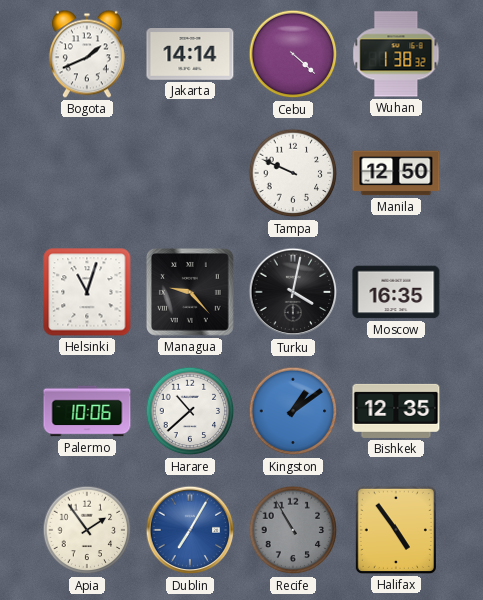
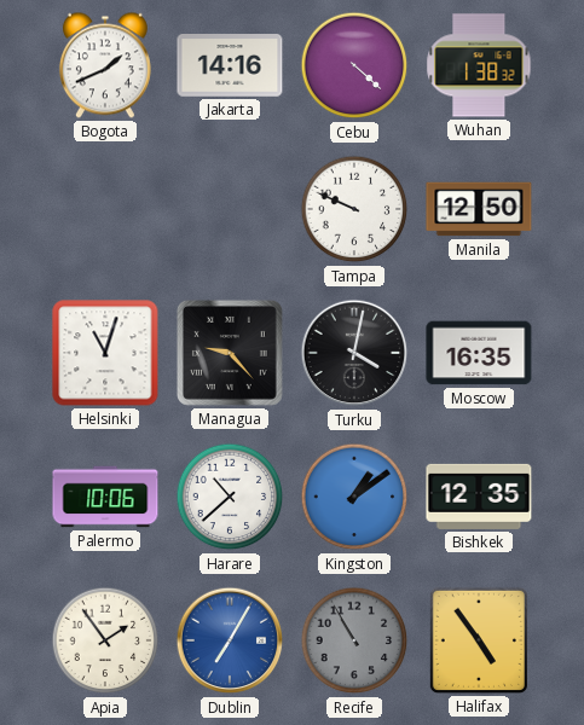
Jakarta: 14:14 -> 14:16 (230, 65)
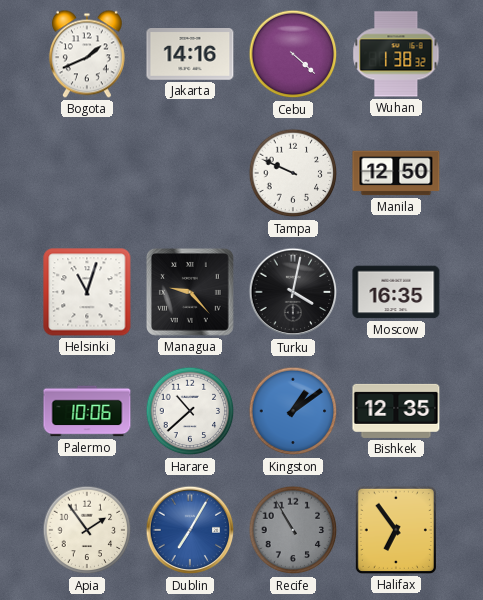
Halifax: 4:54 -> 6:54 (396, 530)
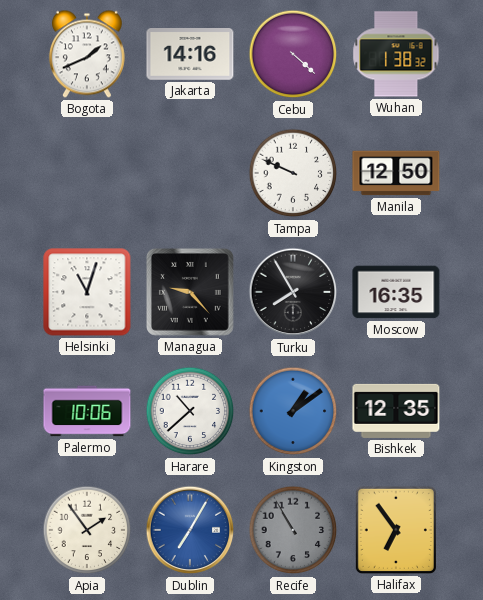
Turku: 4:02 -> 7:55 (293, 292)
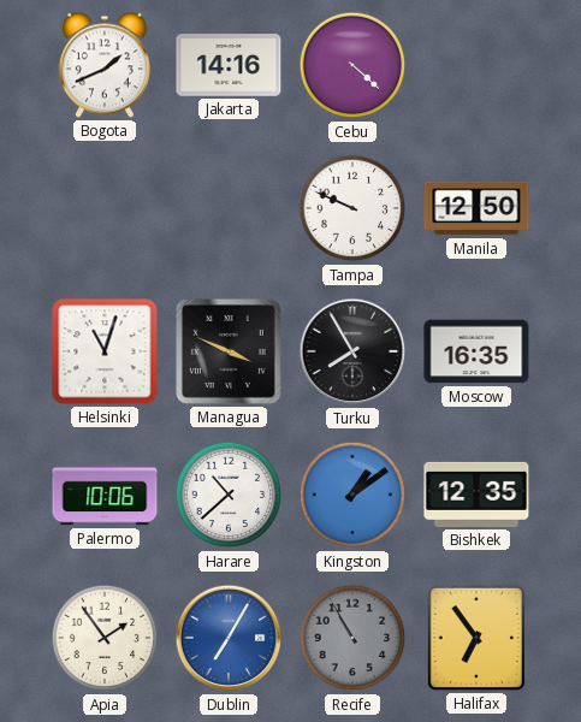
Wuhan: 1:38 -> none (396, 54)
Managua: 9:23 -> 3:49 (229, 351)
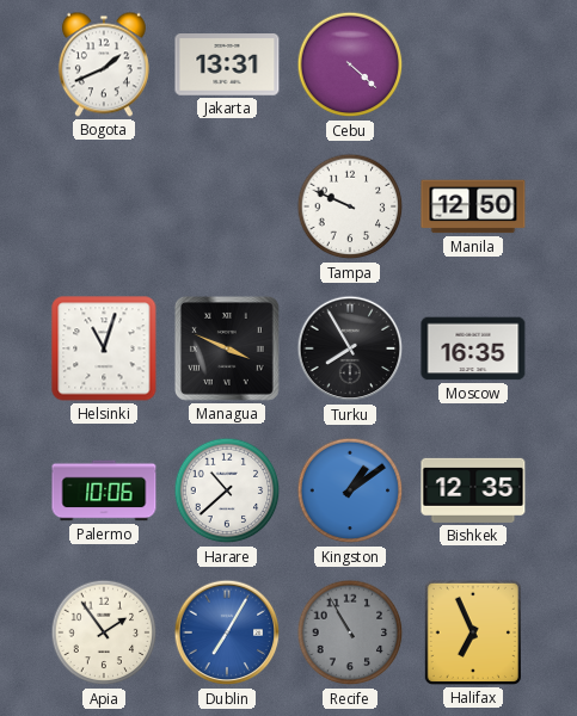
Jakarta: 14:16 -> 13:31 (227, 64)
Halifax: 6:54 -> 6:56 (473, 632)
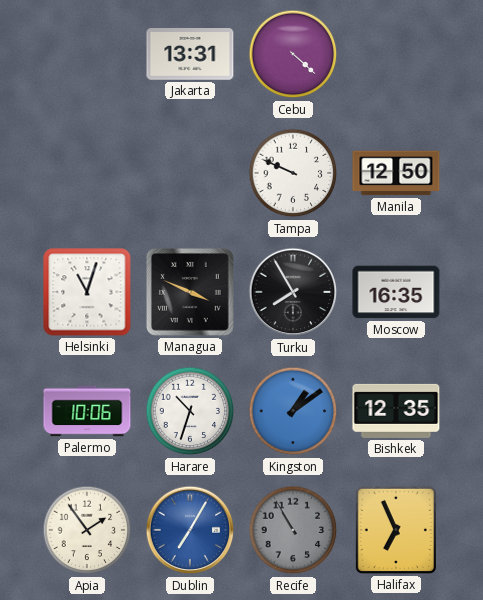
Bogota: 1:41 -> none (104, 64)
Harare: 10:38 -> 10:33 (190, 411)
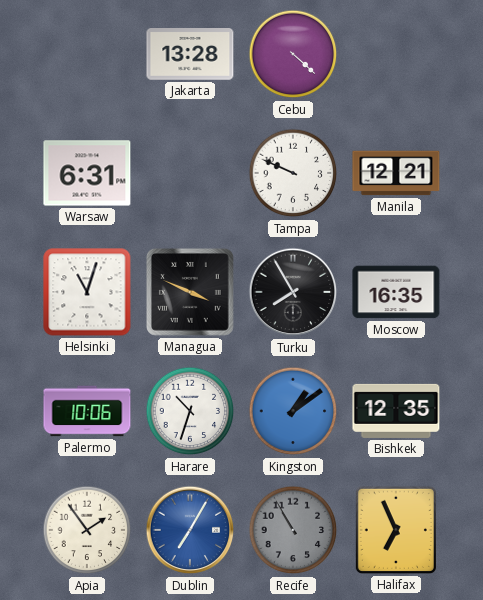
Jakarta: 13:31 -> 13:28 (190, 54)
Warsaw: none -> 6:31 (87, 173)
Manila: 12:50 -> 12:21 (396, 173)
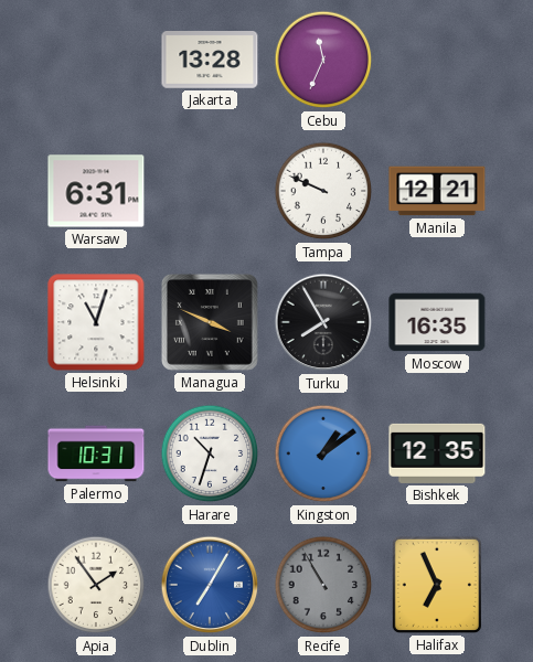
Cebu: 4:22 -> 11:34 (323, 60)
Palermo: 10:06 -> 10:31 (96, 453)
